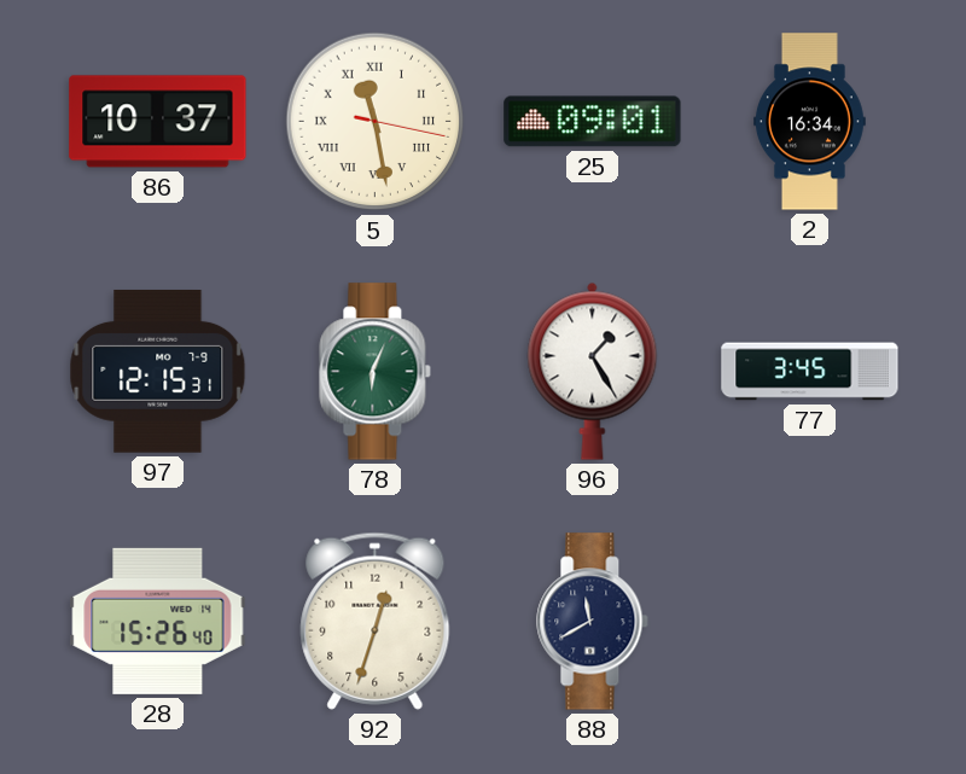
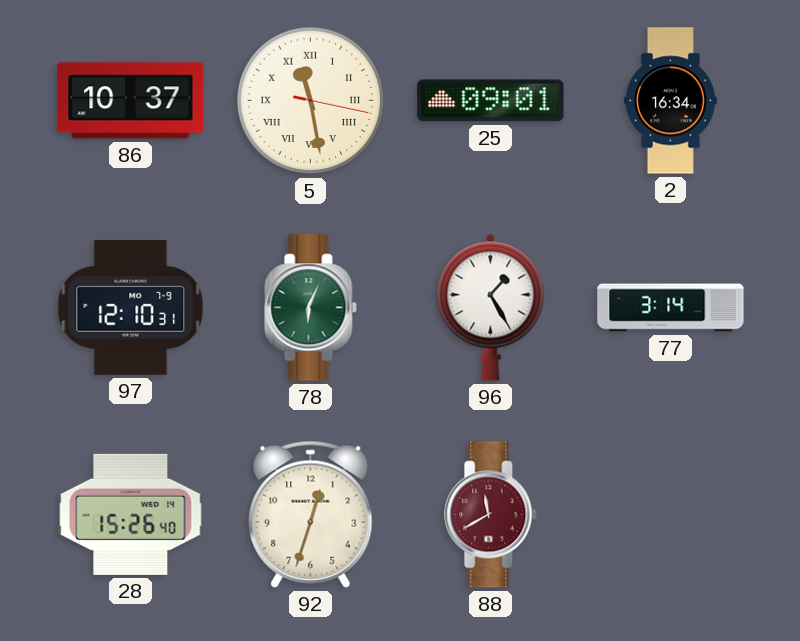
97: 12:15 -> 12:10 (131, 307)
77: 3:45 -> 3:14 (671, 308)
88 dial: navy -> burgundy (491, 515)
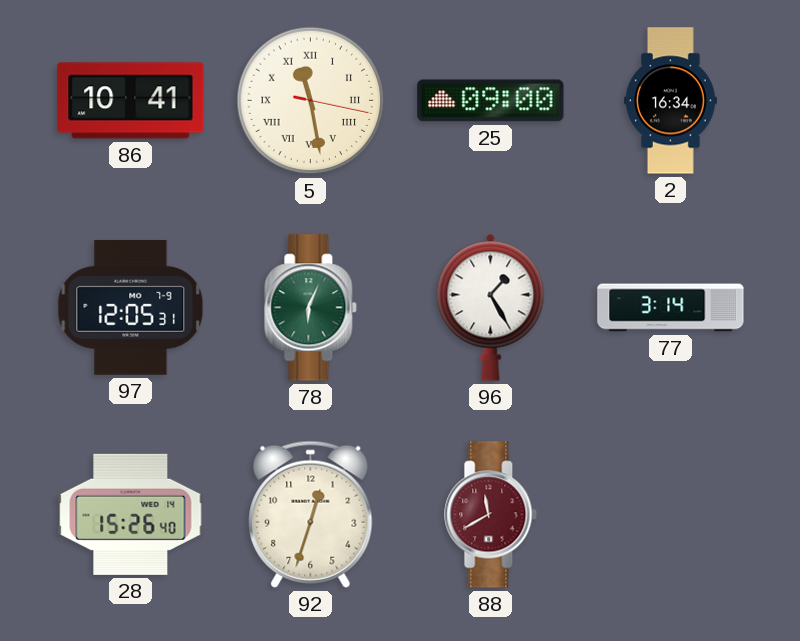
86: 10:37 -> 10:41 (131, 101)
25: 09:01 -> 09:00 (491, 101)
97: 12:10 -> 12:05 (131, 307)
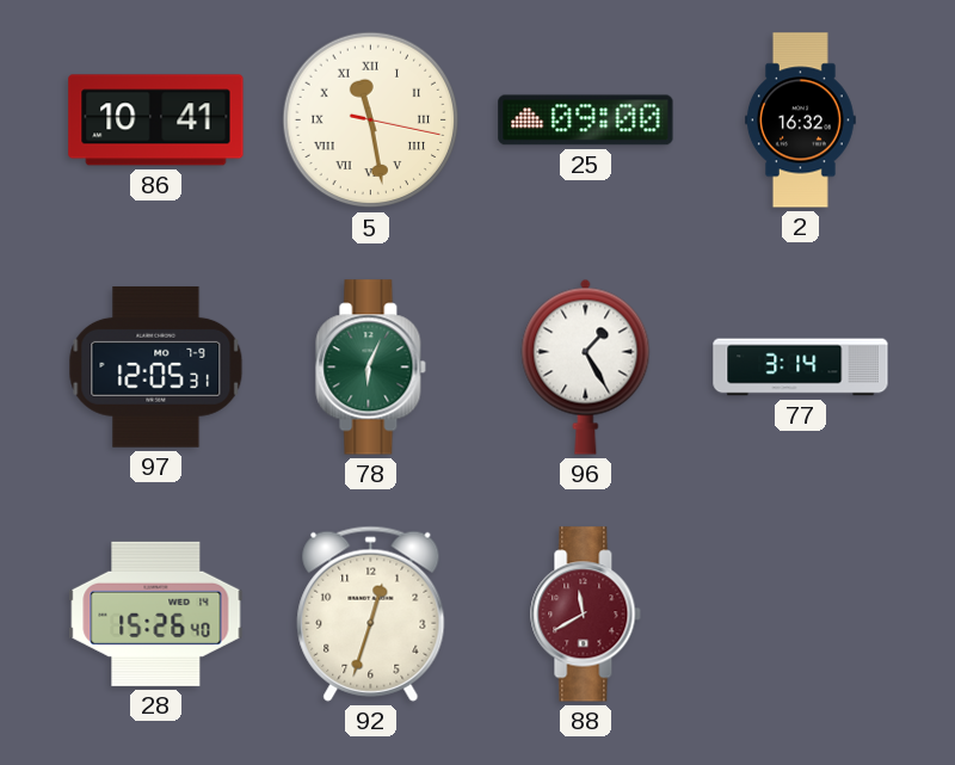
2: 16:34 -> 16:32 (800, 121)
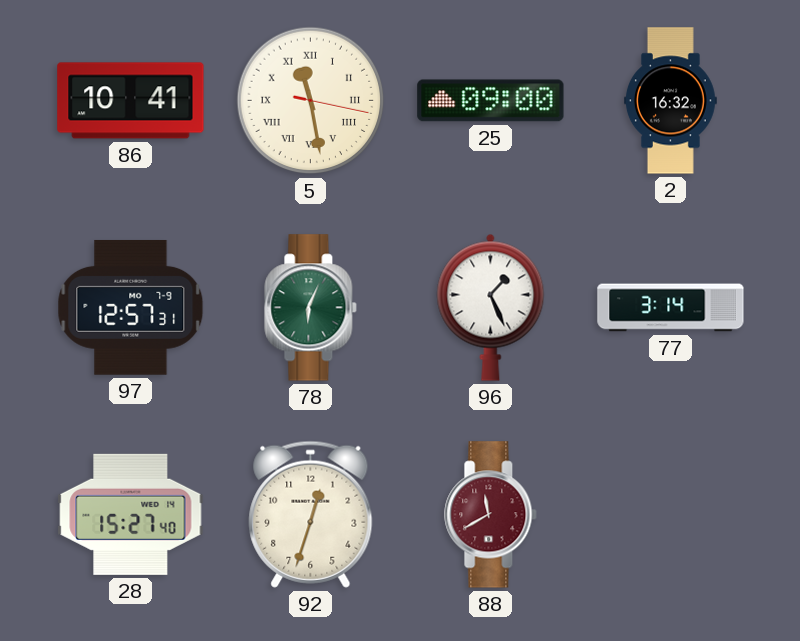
97: 12:05 -> 12:57 (131, 307)
96: 1:25 -> 1:26 (491, 307)
28: 15:26 -> 15:27 (131, 514)
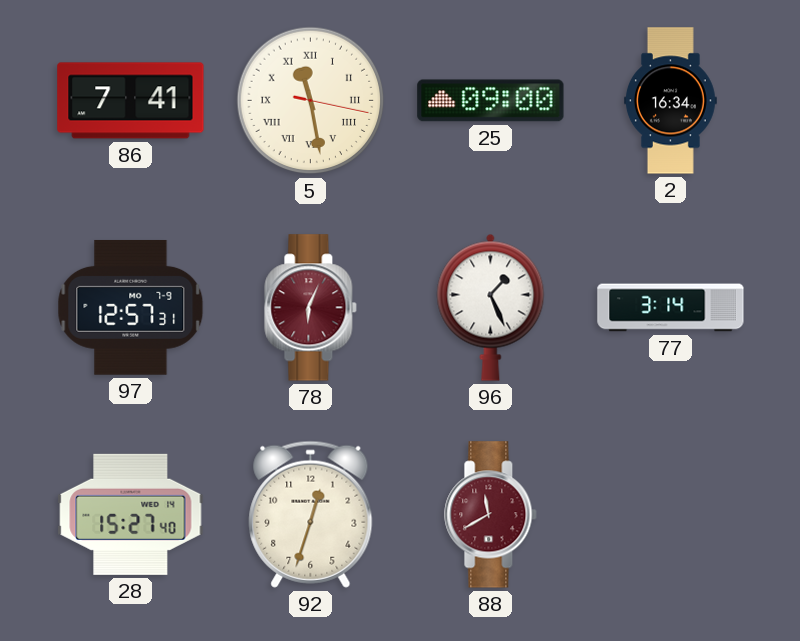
86: 10:41 -> 7:41 (131, 101)
2: 16:32 -> 16:34 (670, 101)
78 dial: green -> burgundy (311, 308)
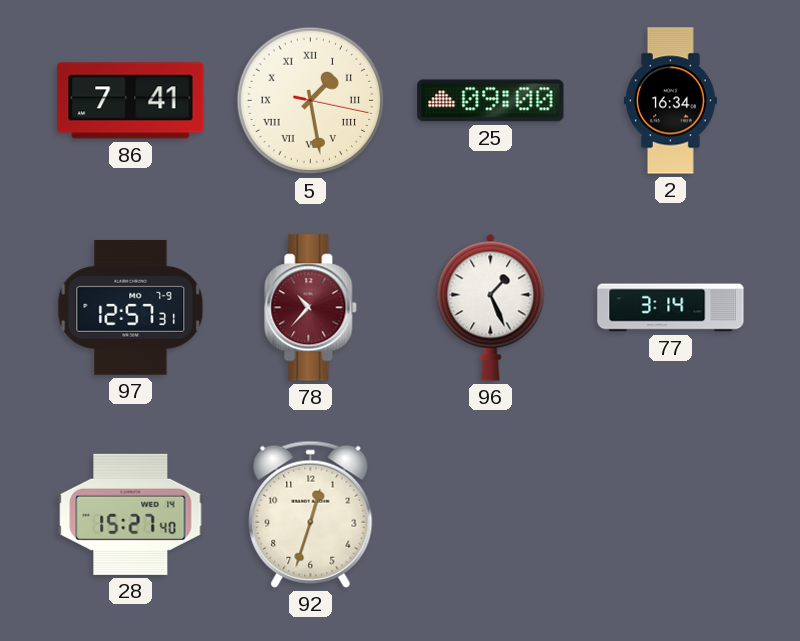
5: 11:28 -> 1:28 (311, 101)
78: 6:04 -> 10:37 (311, 308)
88: 11:40 -> none (491, 515)
